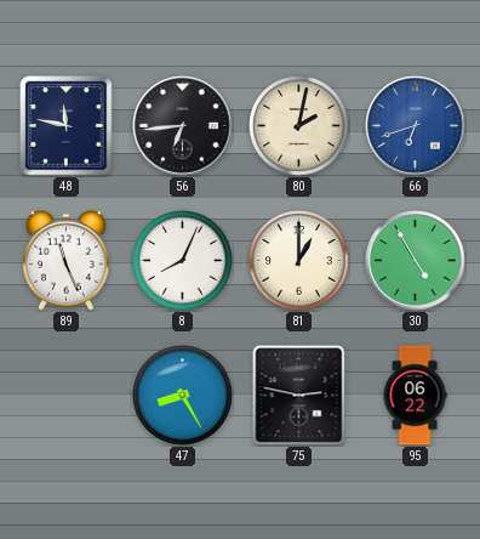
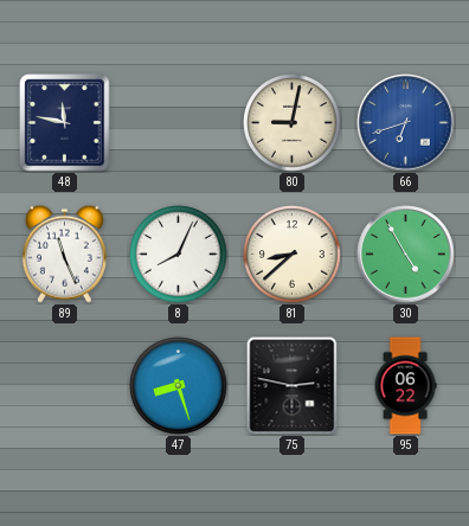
56: 6:44 -> none (183, 126)
80: 2:02 -> 9:02 (293, 123)
81: 1:00 -> 8:38 (293, 255)
47: 8:25 -> 8:27 (179, 386)
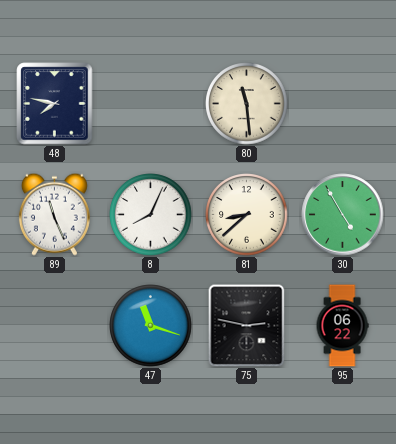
48: 11:47 -> 7:47 (55, 104)
80: 9:02 -> 11:29 (247, 104)
66: 6:42 -> none (406, 123)
47: 8:27 -> 11:18 (151, 326)
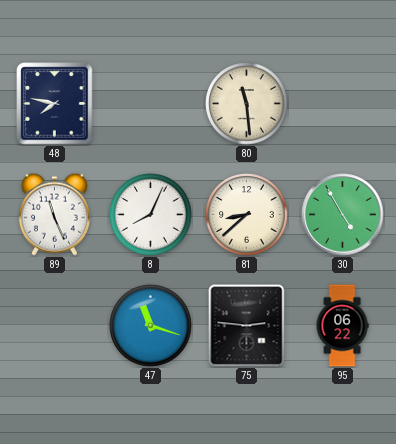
75: 2:47 -> 2:46 (247, 325)
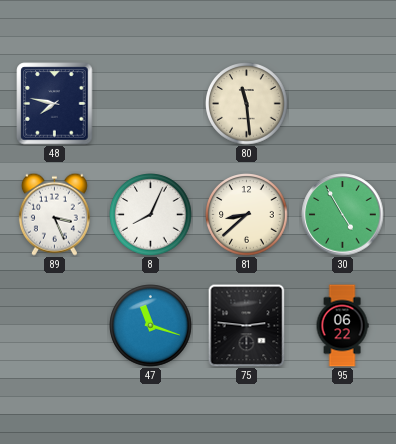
89: 11:26 -> 3:26 (54, 214)
